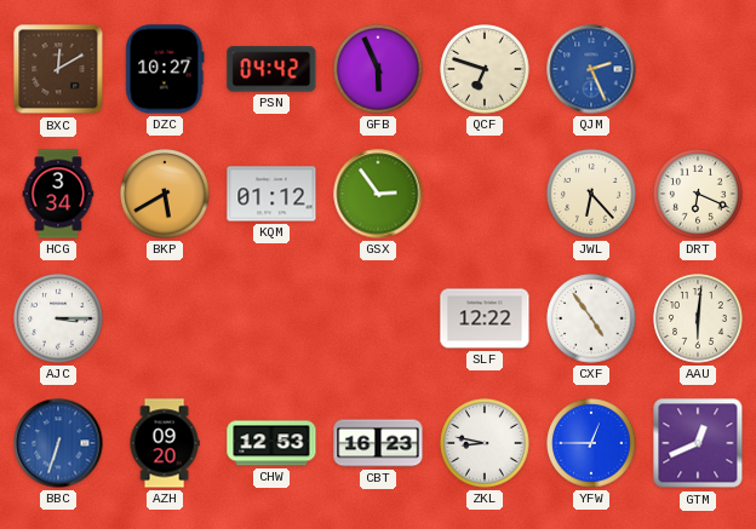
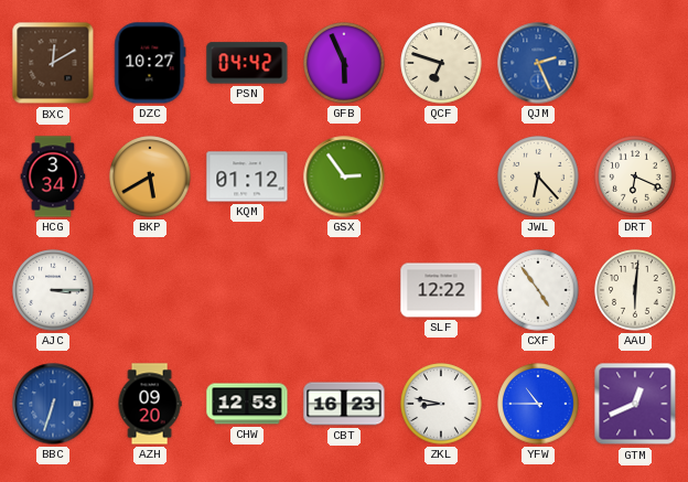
YFW: 12:45 -> 10:45 (538, 404)
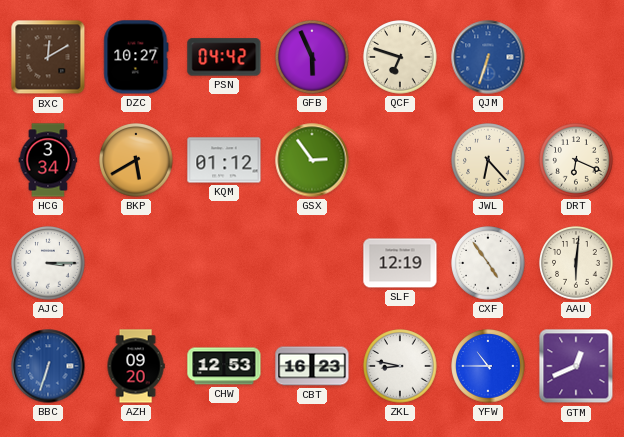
QJM: 2:26 -> 6:33 (488, 57)
SLF: 12:22 -> 12:19 (400, 263)
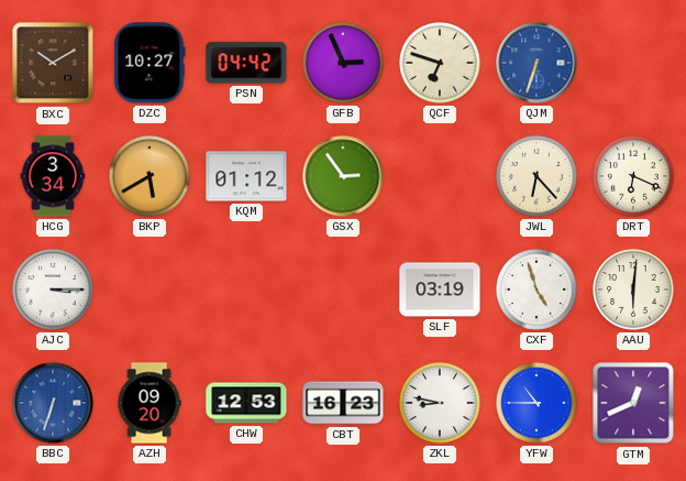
BXC: 12:10 -> 10:10 (53, 63)
GFB: 5:56 -> 2:56 (343, 63)
SLF: 12:19 -> 03:19 (440, 289)
CXF: 4:54 -> 4:57 (536, 289)
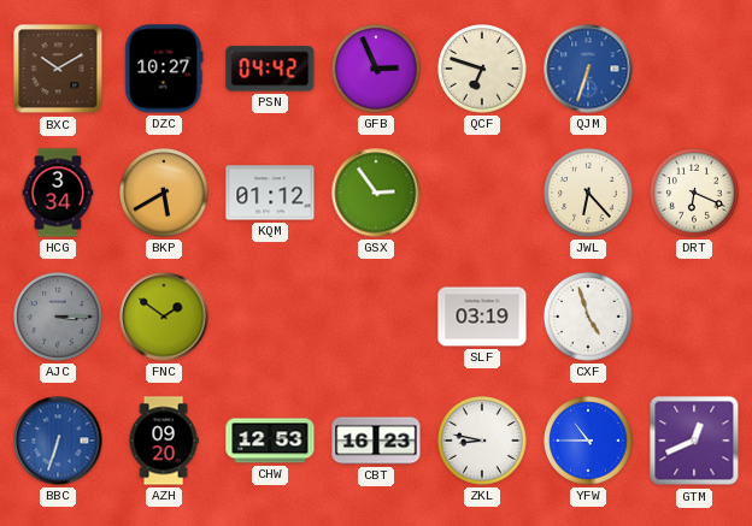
AJC dial: white -> grey (58, 317)
FNC: none -> 1:51 (164, 317)
AAU: 6:01 -> none (633, 289)
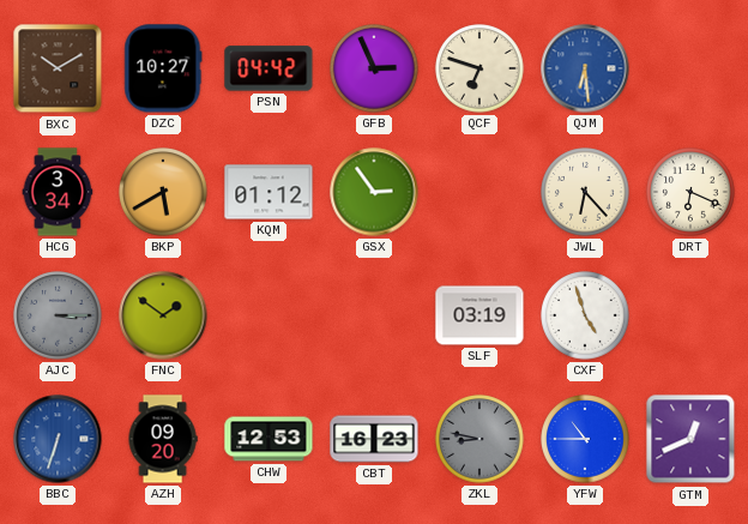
QJM: 6:33 -> 6:29 (585, 68)
ZKL dial: white -> grey (479, 439)
